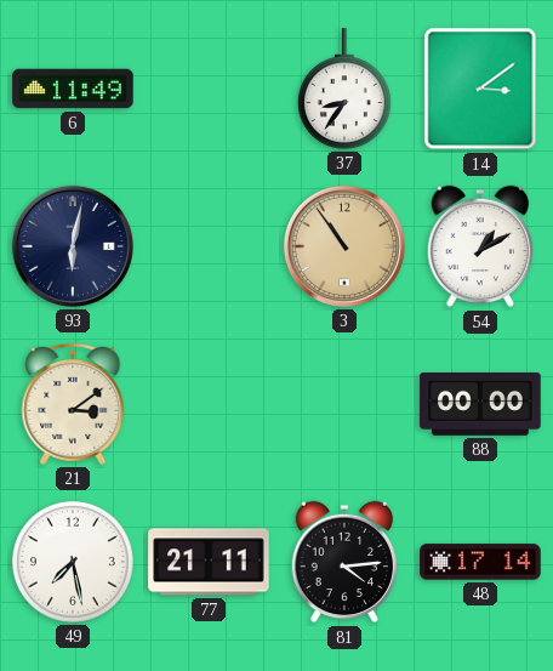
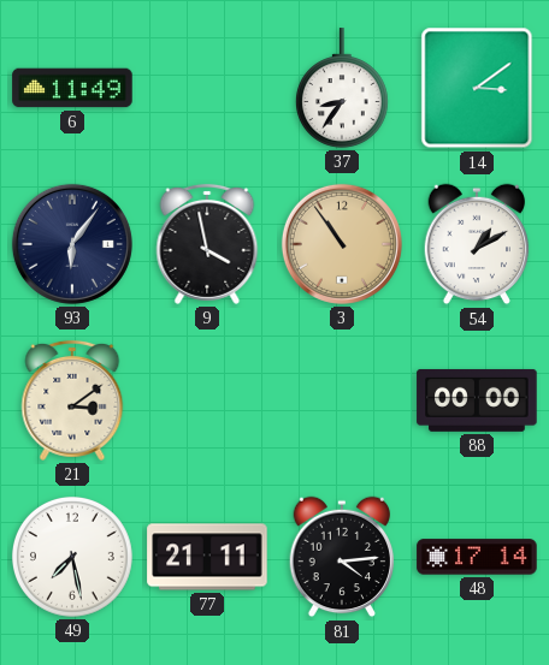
93: 6:02 -> 6:06 (72, 244)
9: none -> 3:58 (207, 244)
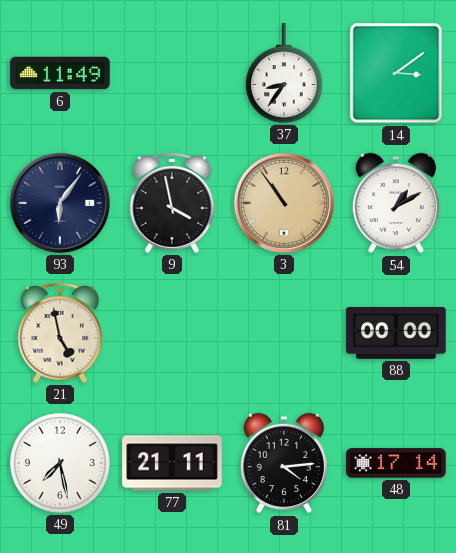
21: 3:09 -> 4:58 (60, 333)
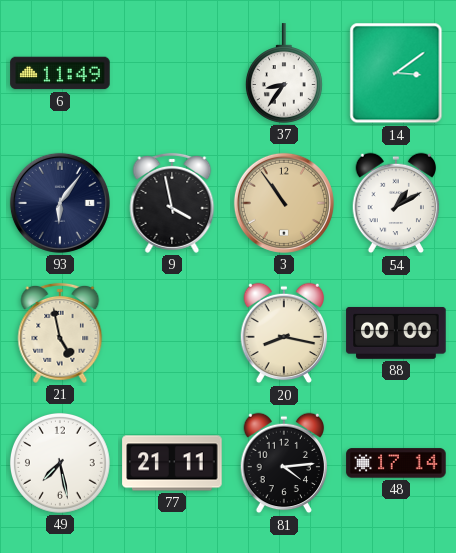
20: none -> 8:17 (284, 333)
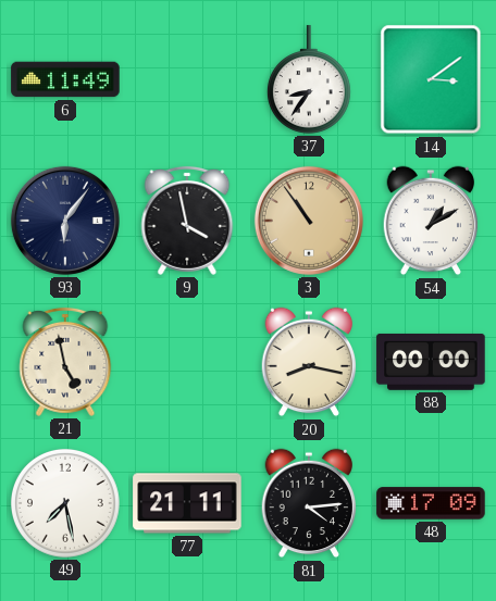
48: 17:14 -> 17:09 (431, 503)
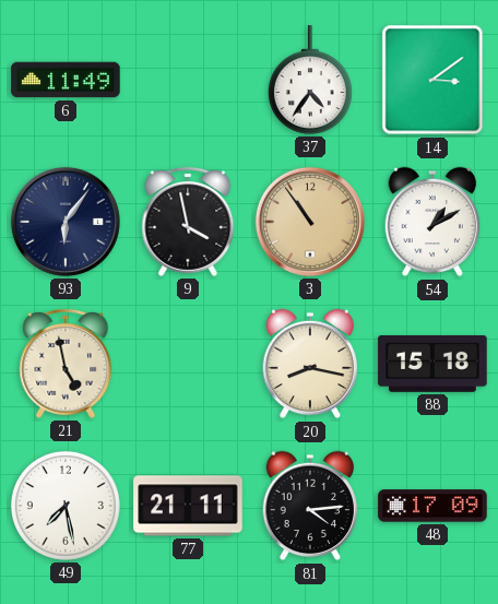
37: 8:36 -> 4:36 (310, 80)
88: 00:00 -> 15:18 (432, 364)
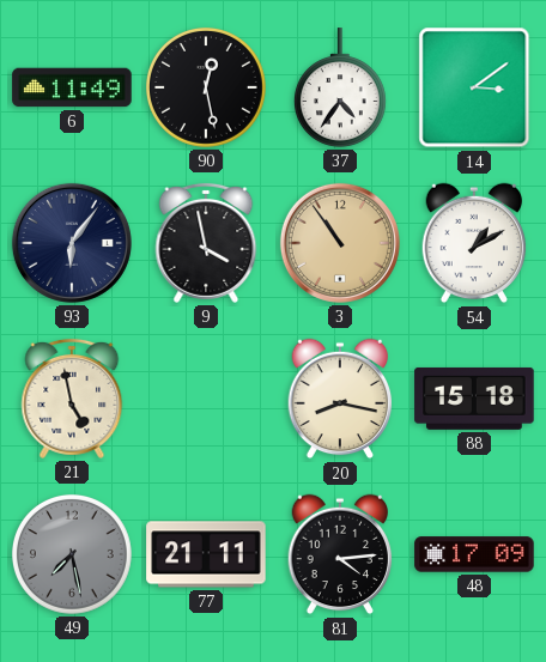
90: none -> 12:28 (206, 87)
49 dial: white -> grey (72, 554)
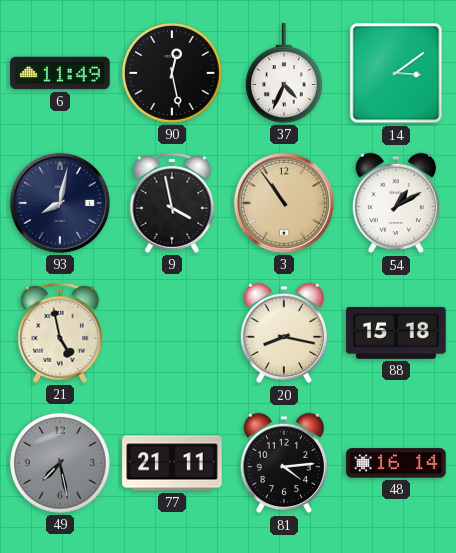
37: 4:36 -> 4:34 (284, 73)
93: 6:06 -> 8:02 (60, 203)
48: 17:09 -> 16:14 (396, 463)
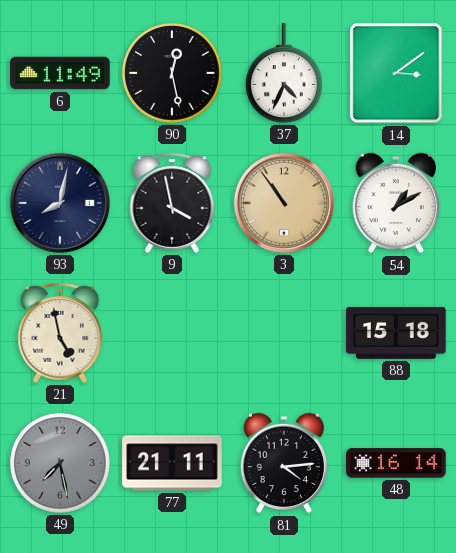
20: 8:17 -> none (284, 333)
